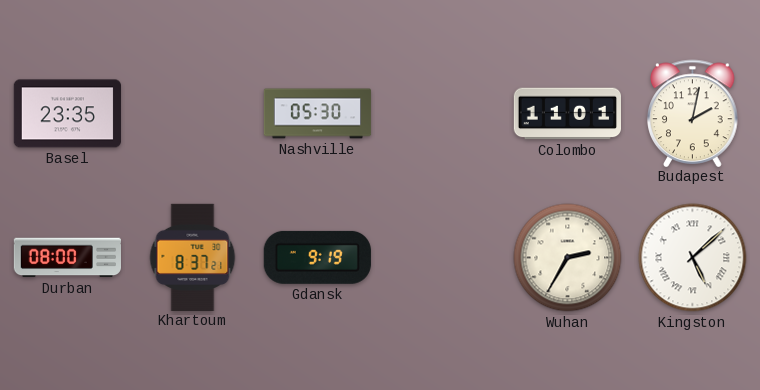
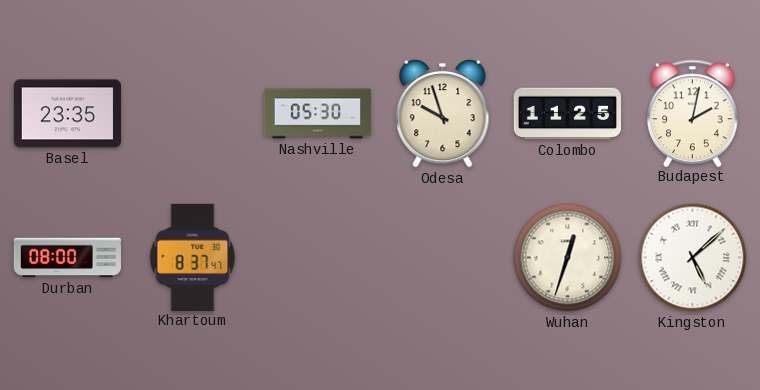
Odesa: none -> 9:57 (443, 113)
Colombo: 11:01 -> 11:25 (567, 114)
Khartoum: 8:37:21 -> 8:37:47 (193, 257)
Gdansk: 9:19 -> none (317, 257)
Wuhan: 2:35 -> 12:33 (568, 258)
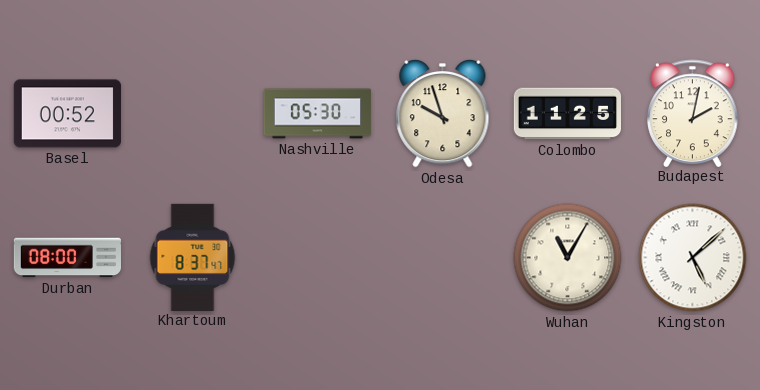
Basel: 23:35 -> 00:52 (67, 114)
Wuhan: 12:33 -> 11:05 (568, 258)
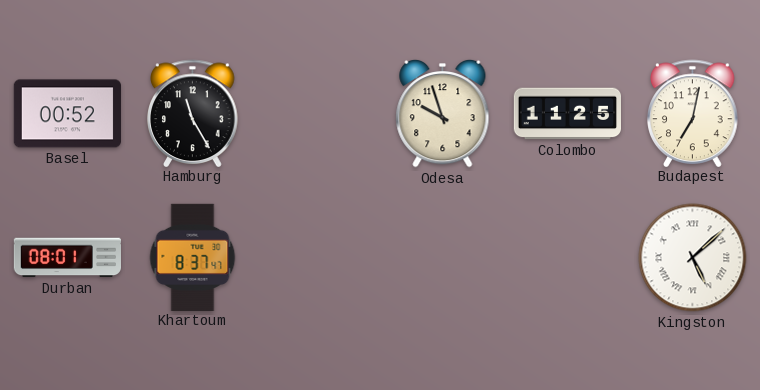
Hamburg: none -> 11:25 (193, 113)
Nashville: 05:30 -> none (318, 114)
Budapest: 2:02 -> 7:02 (693, 113)
Durban: 08:00 -> 08:01 (67, 258)
Wuhan: 11:05 -> none (568, 258)
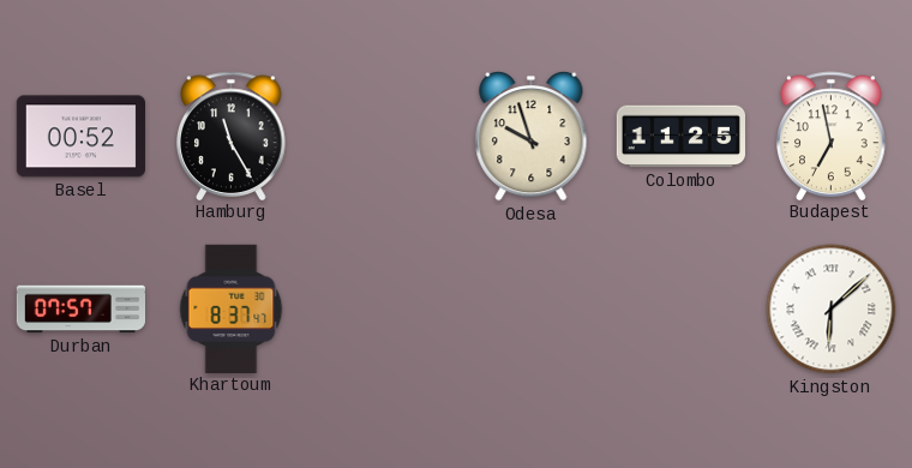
Budapest: 7:02 -> 6:58 (832, 136)
Durban: 08:01 -> 07:57 (80, 310)
Kingston: 5:08 -> 6:08 (832, 310)
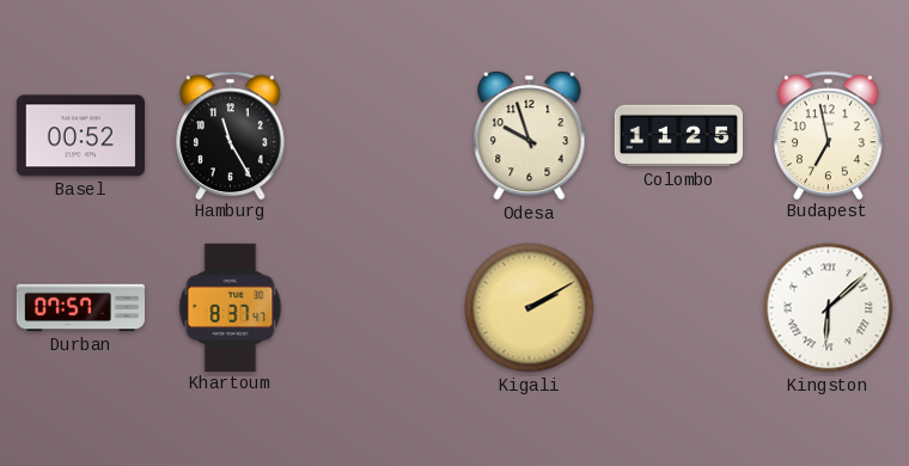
Kigali: none -> 2:10 (530, 308)
